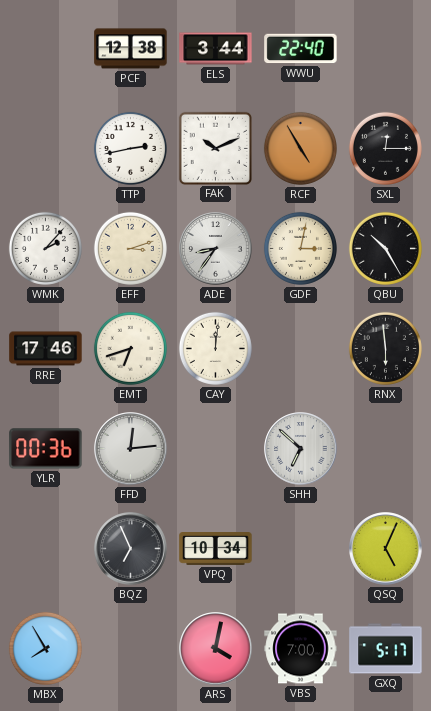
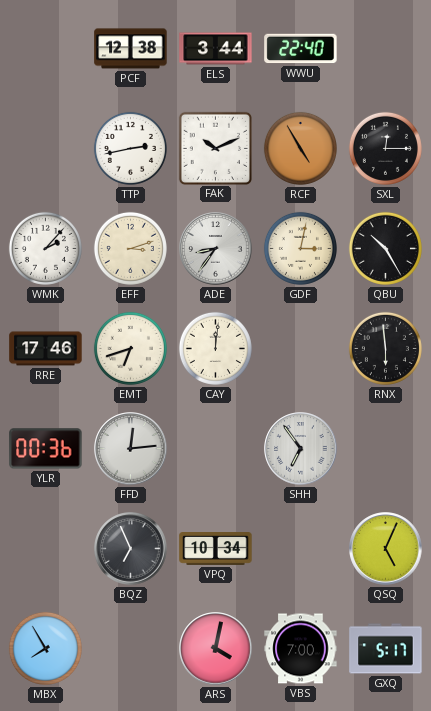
SHH: 6:52 -> 6:54 (301, 449)
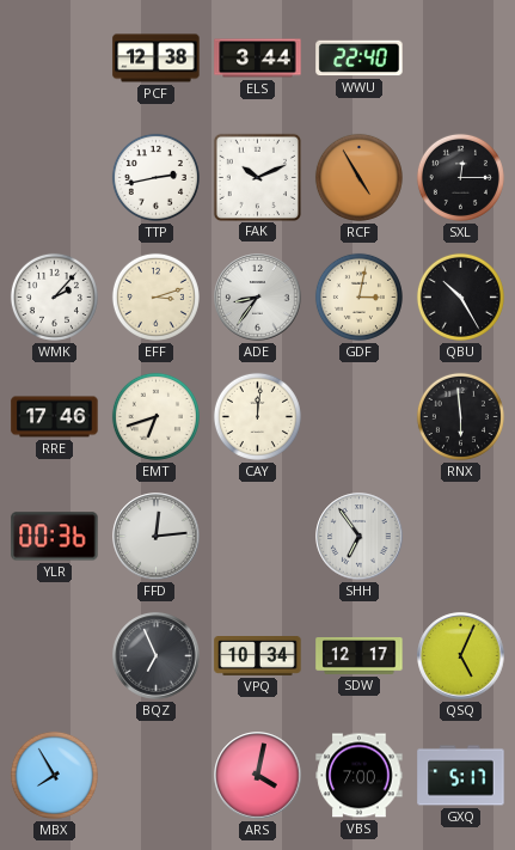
SDW: none -> 12:17 (360, 656)
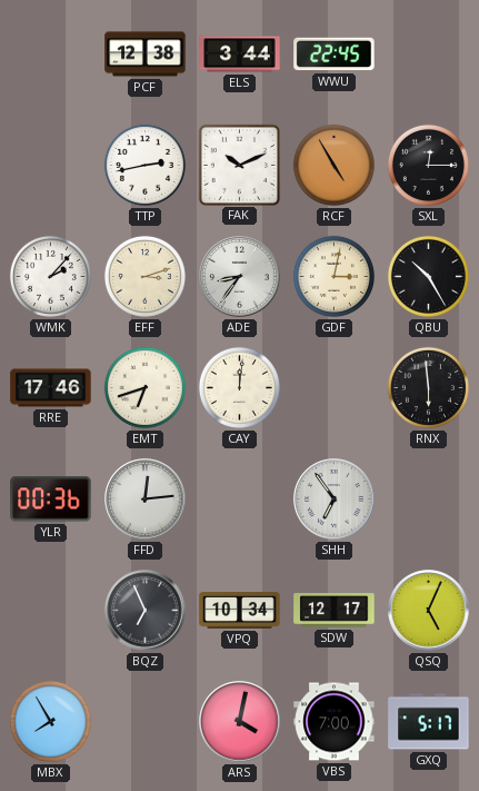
WWU: 22:40 -> 22:45 (335, 55)
